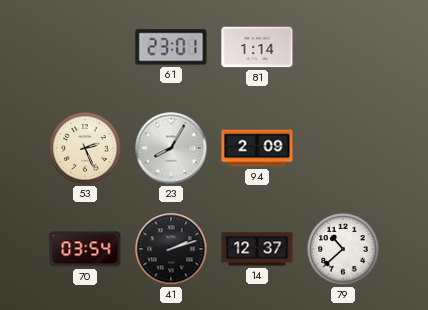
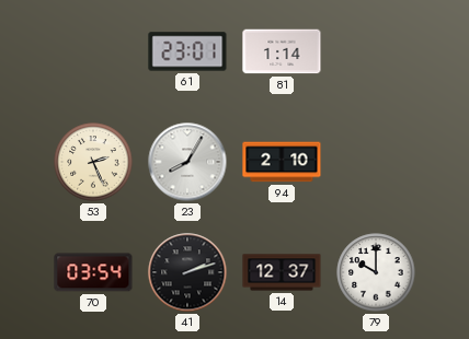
94: 2:09 -> 2:10 (282, 162)
79: 10:38 -> 10:00 (376, 272)
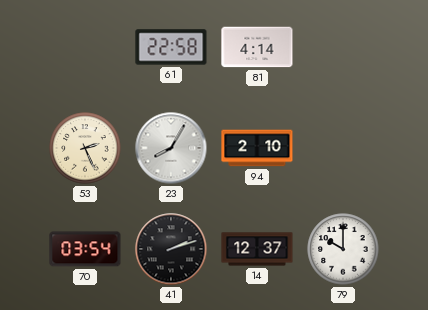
61: 23:01 -> 22:58 (171, 47)
81: 1:14 -> 4:14 (257, 47)
